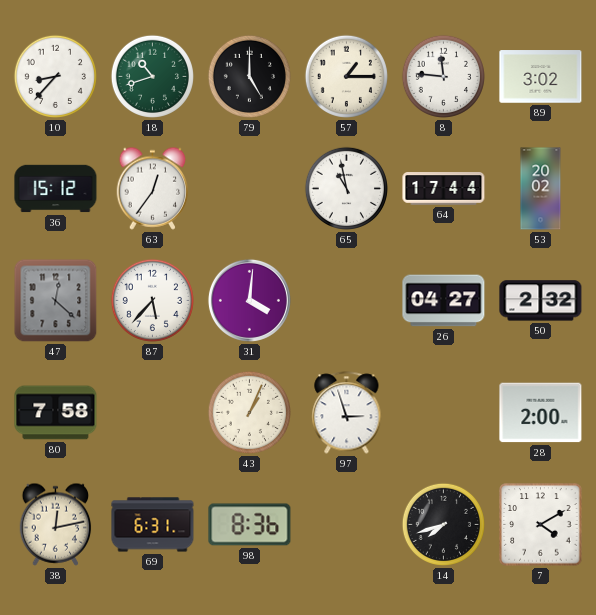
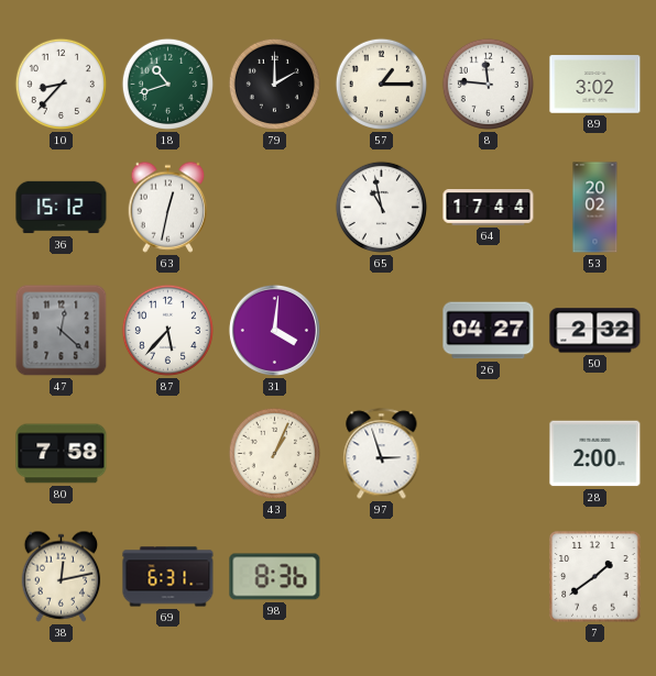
79: 5:00 -> 2:00 (274, 84)
63: 12:36 -> 12:32 (168, 207)
14: 7:42 -> none (443, 524)
7: 4:10 -> 1:39 (595, 577)
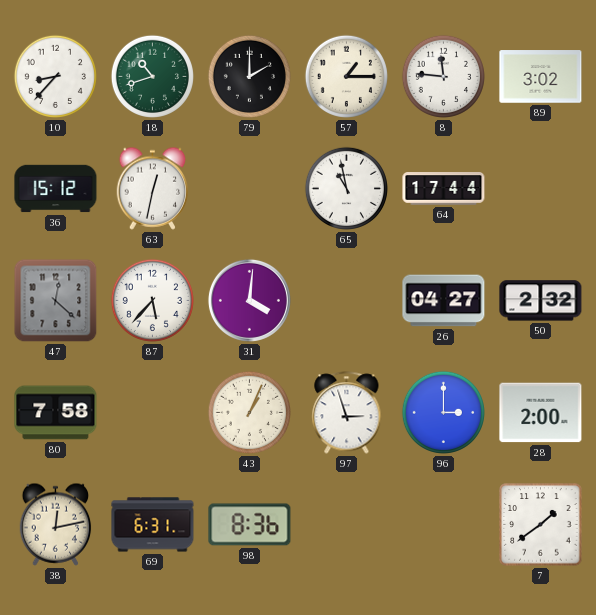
53: 20:02 -> none (595, 208)
96: none -> 3:00 (443, 412)
